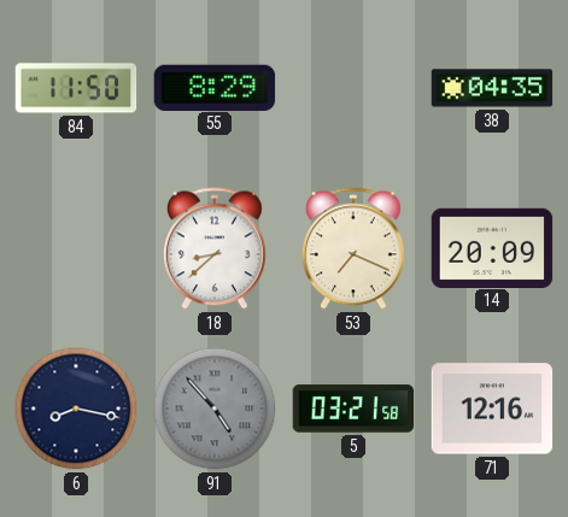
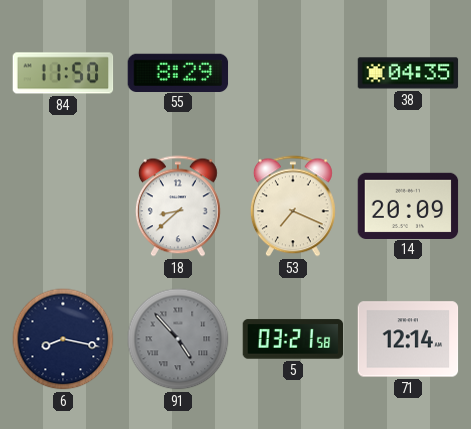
71: 12:16 -> 12:14 (408, 339)
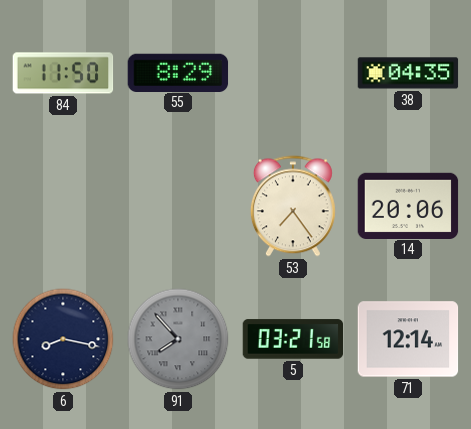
18: 8:38 -> none (178, 206)
53: 7:19 -> 7:24 (293, 206)
14: 20:09 -> 20:06 (408, 205)
91: 4:53 -> 7:53 (178, 339)
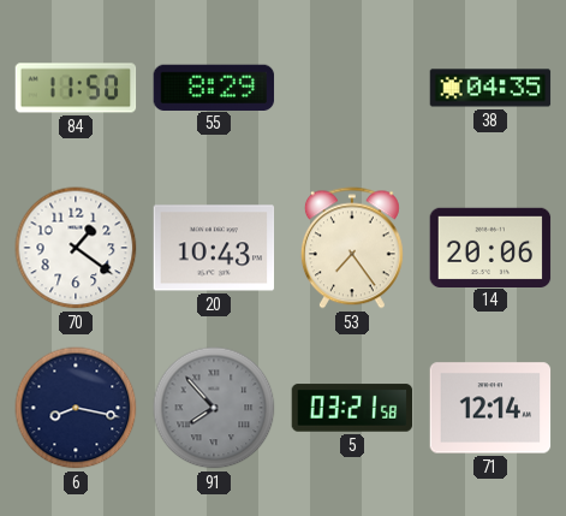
70: none -> 1:21 (76, 248)
20: none -> 10:43 (214, 248)
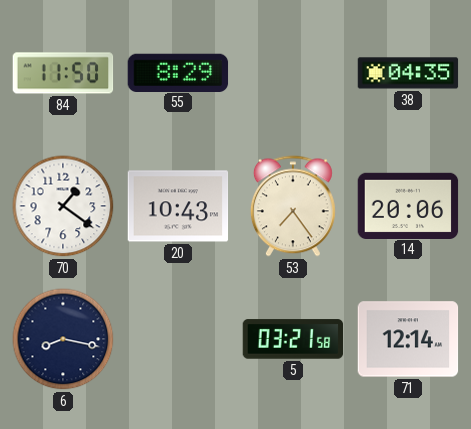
91: 7:53 -> none (214, 408)
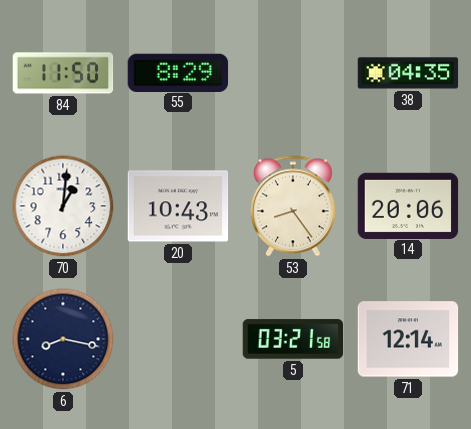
70: 1:21 -> 1:01 (63, 206)
53: 7:24 -> 8:24 (293, 206)
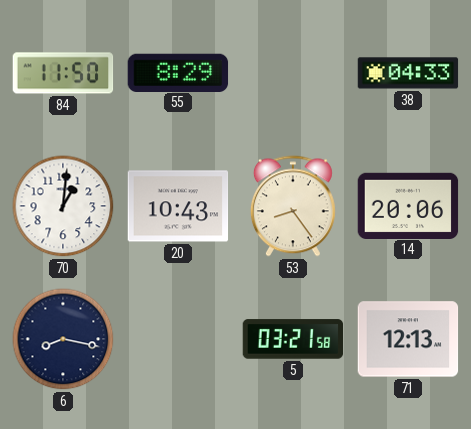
38: 04:35 -> 04:33 (408, 73)
71: 12:14 -> 12:13 (408, 339)
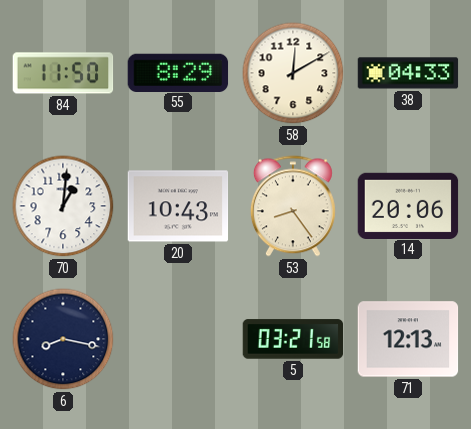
58: none -> 12:10 (293, 73)
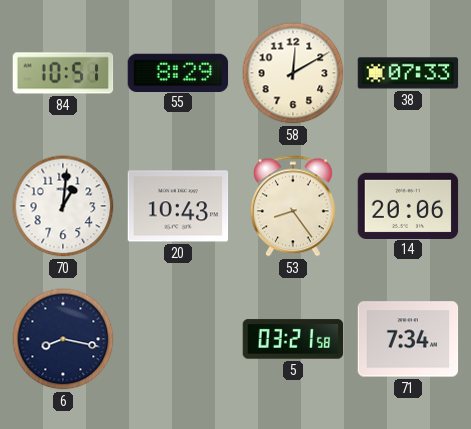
84: 11:50 -> 10:51 (63, 73)
38: 04:33 -> 07:33 (408, 73)
71: 12:13 -> 7:34 (408, 339)
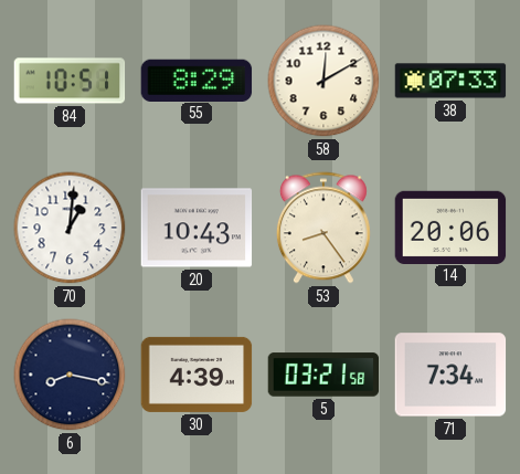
30: none -> 4:39 (197, 375)
